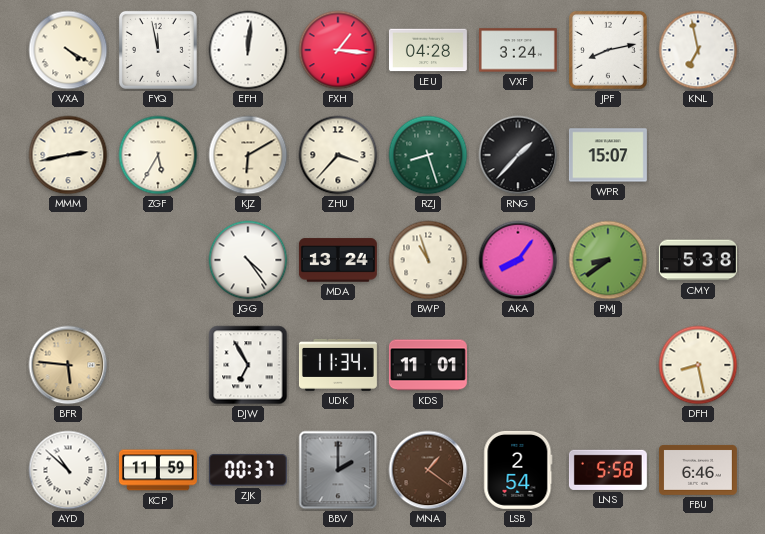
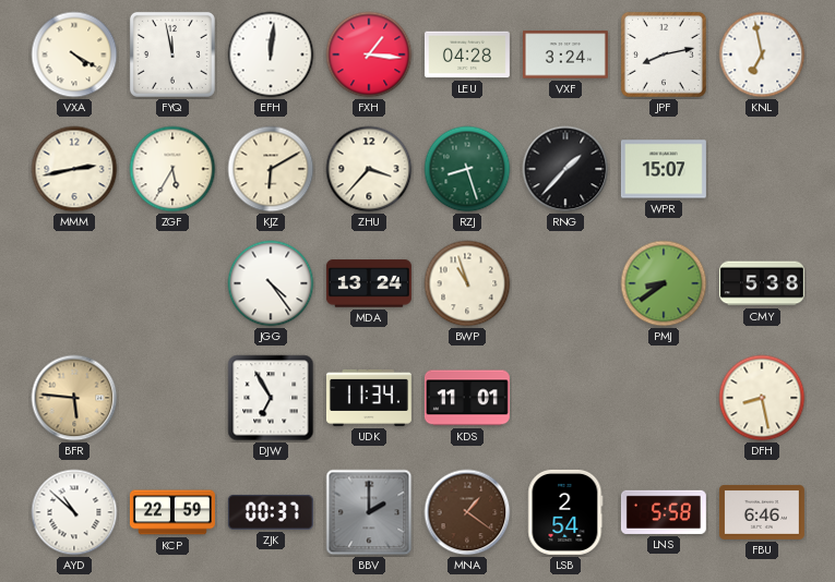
AKA: 8:06 -> none (518, 260)
KCP: 11:59 -> 22:59 (172, 512)
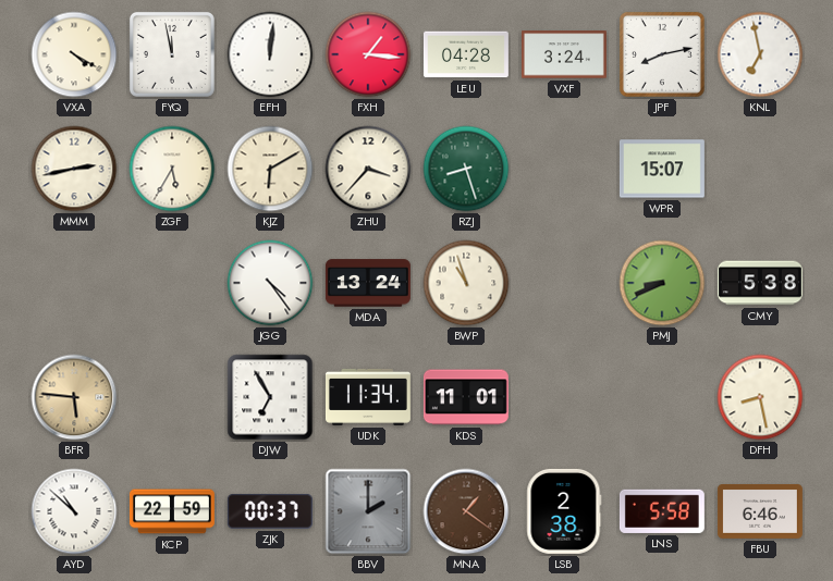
RNG: 1:37 -> none (565, 169)
PMJ: 8:39 -> 8:41 (662, 283)
LSB: 2:54 -> 2:38 (564, 511)
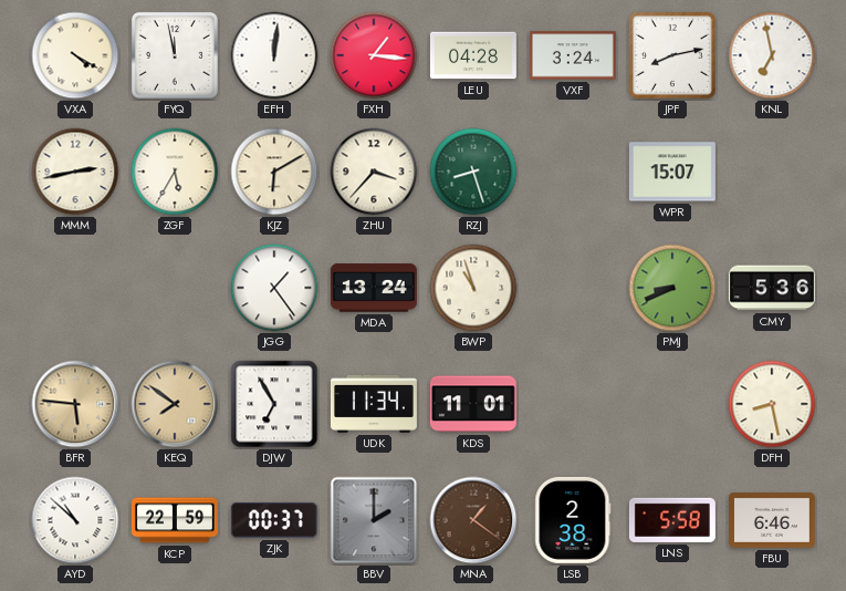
JGG: 4:24 -> 1:24 (274, 288)
CMY: 5:38 -> 5:36 (772, 288)
KEQ: none -> 7:51 (175, 404)
